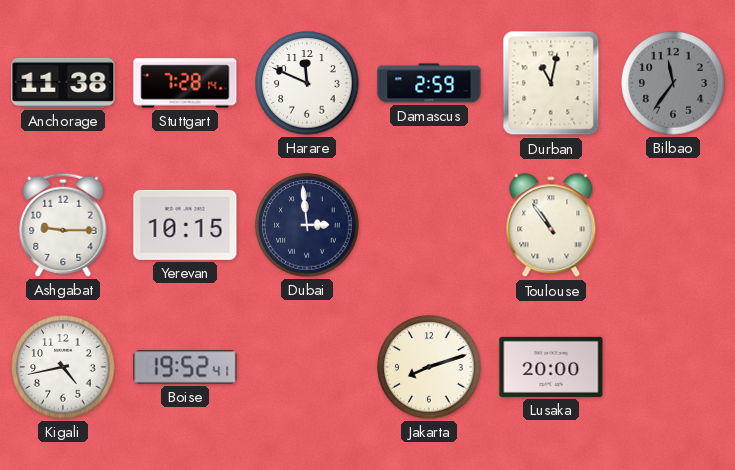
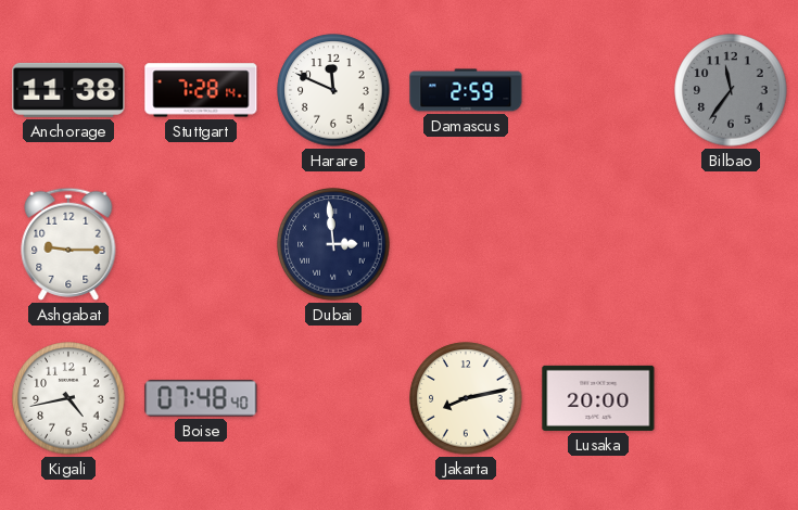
Durban: 11:02 -> none (551, 83)
Yerevan: 10:15 -> none (185, 225)
Toulouse: 10:54 -> none (551, 226)
Boise: 19:52 -> 07:48 (201, 398)
Jakarta: 8:12 -> 8:13 (466, 398)
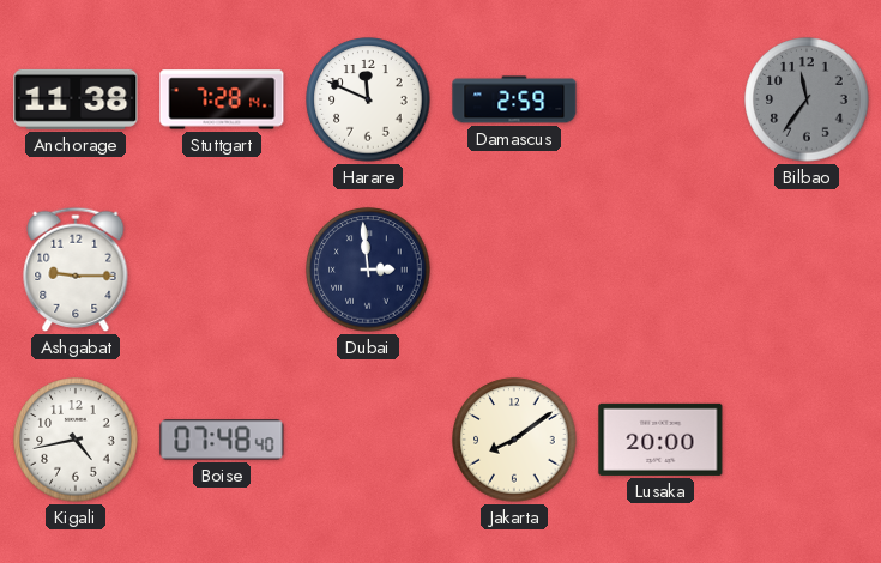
Jakarta: 8:13 -> 8:09 (514, 440)
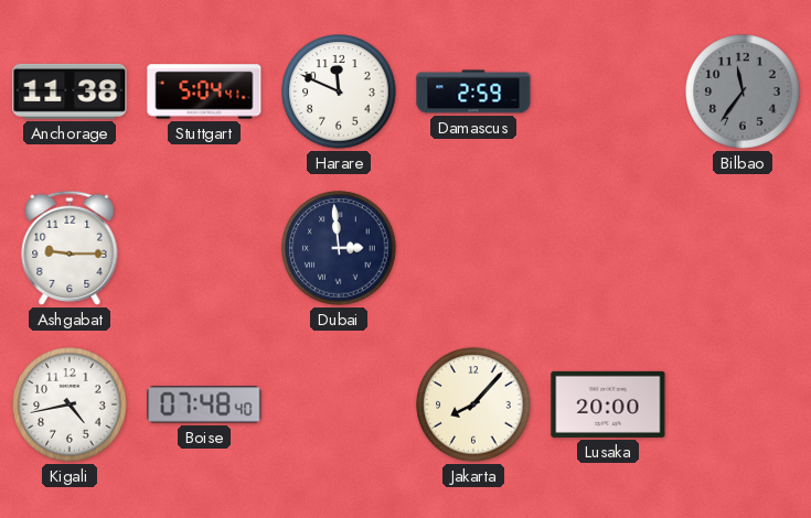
Stuttgart: 7:28 -> 5:04 (204, 91)
Jakarta: 8:09 -> 8:07 (473, 404)
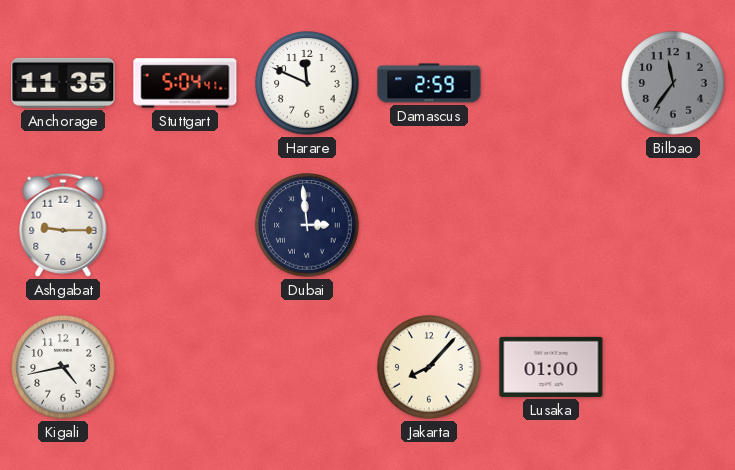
Anchorage: 11:38 -> 11:35 (63, 83)
Boise: 07:48 -> none (204, 404)
Lusaka: 20:00 -> 01:00 (551, 367)
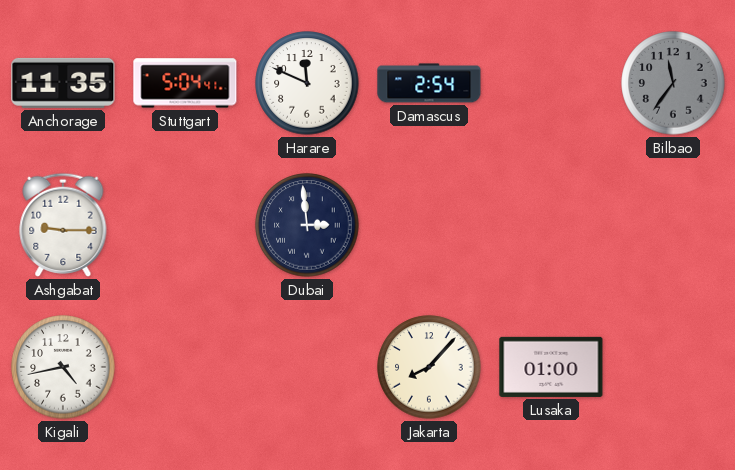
Damascus: 2:59 -> 2:54 (429, 83)
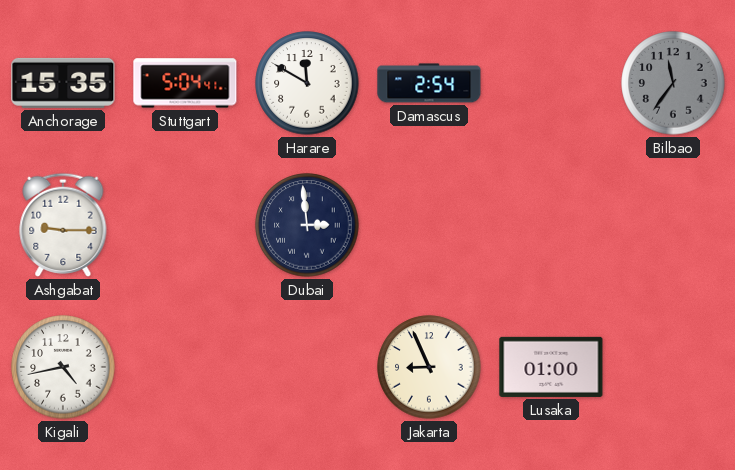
Anchorage: 11:35 -> 15:35 (63, 83)
Harare: 11:49 -> 11:50 (307, 83)
Jakarta: 8:07 -> 8:56 (429, 367)
